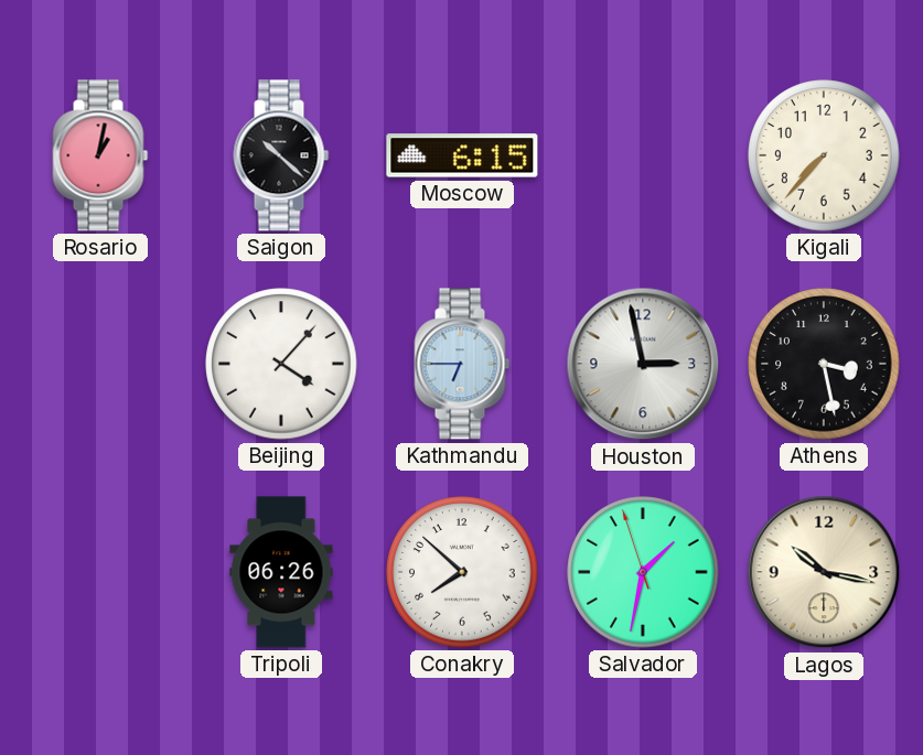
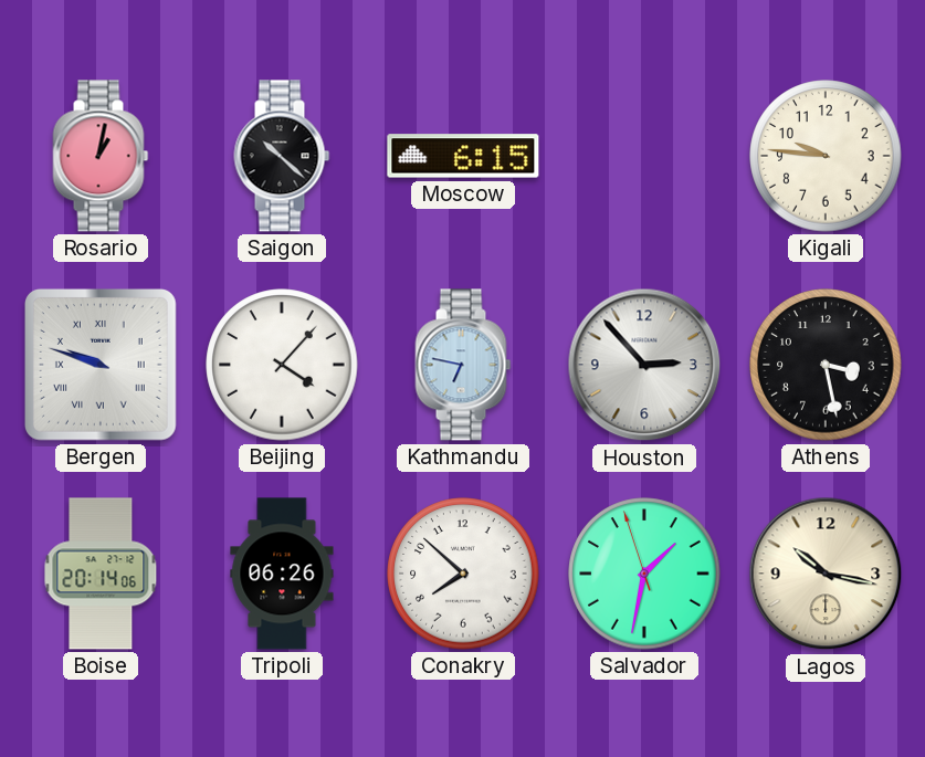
Kigali: 7:37 -> 9:46 (826, 156)
Bergen: none -> 9:48 (101, 365)
Kathmandu: 6:45 -> 6:47 (463, 365)
Houston: 2:58 -> 2:53 (644, 365)
Boise: none -> 20:14 (101, 574)
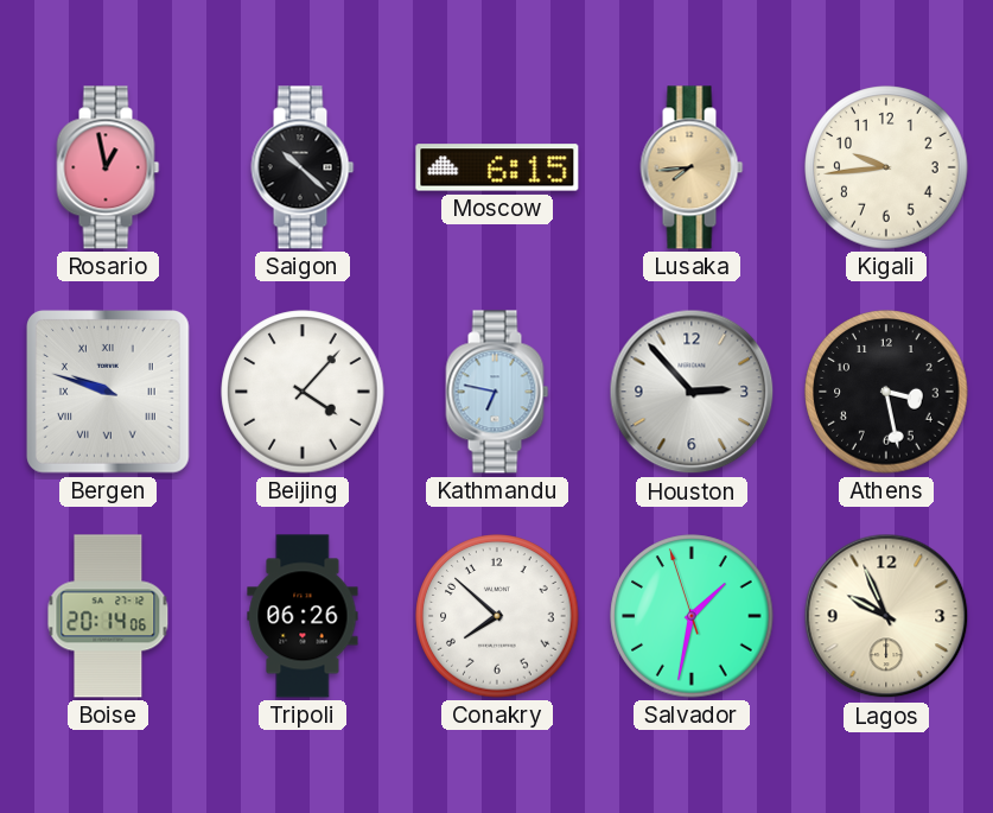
Rosario: 1:02 -> 12:58 (108, 167)
Lusaka: none -> 7:44 (692, 167)
Kigali: 9:46 -> 9:44 (886, 167)
Lagos: 10:17 -> 9:56 (886, 616)
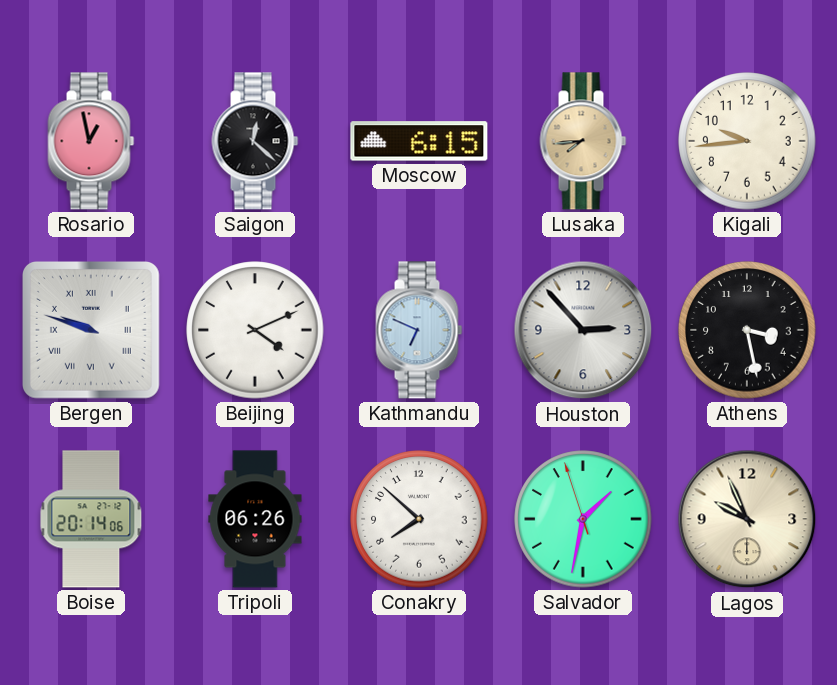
Saigon: 10:22 -> 12:22 (255, 141)
Beijing: 4:07 -> 4:11 (255, 330)
Kathmandu: 6:47 -> 6:49 (419, 330)
